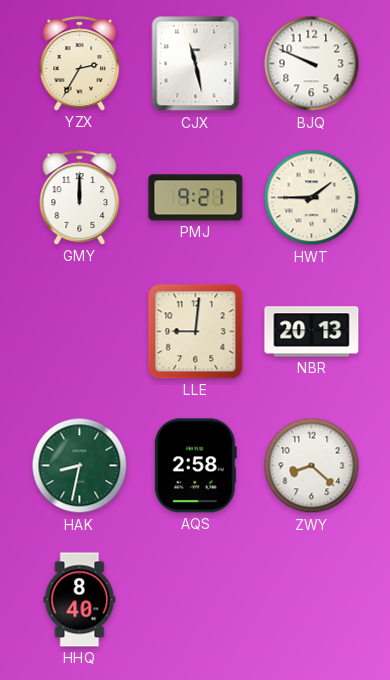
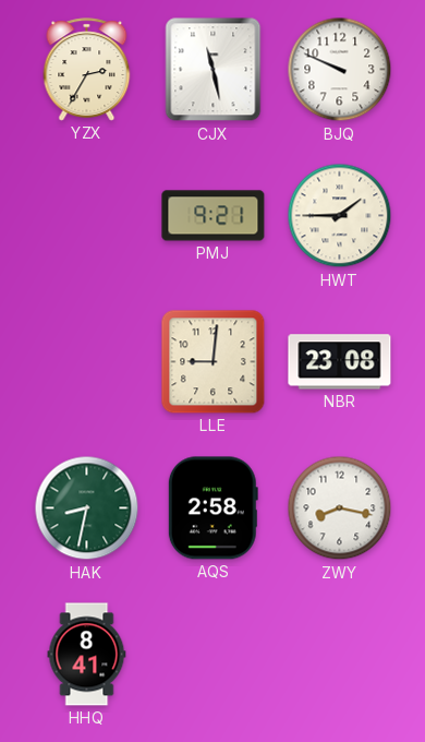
GMY: 12:00 -> none (80, 198)
NBR: 20:13 -> 23:08 (340, 362)
ZWY: 8:22 -> 8:17 (340, 508)
HHQ: 8:40 -> 8:41 (87, 655)
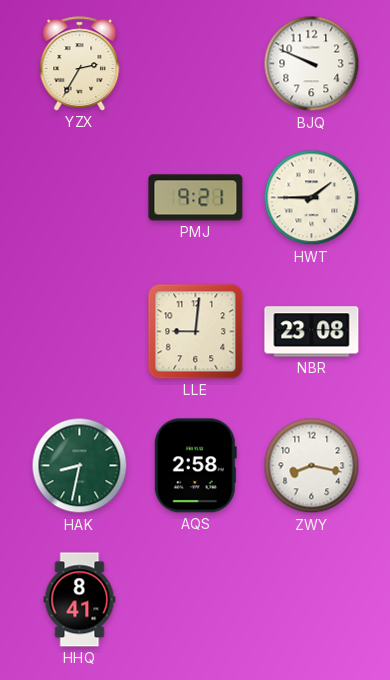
CJX: 11:28 -> none (214, 70)
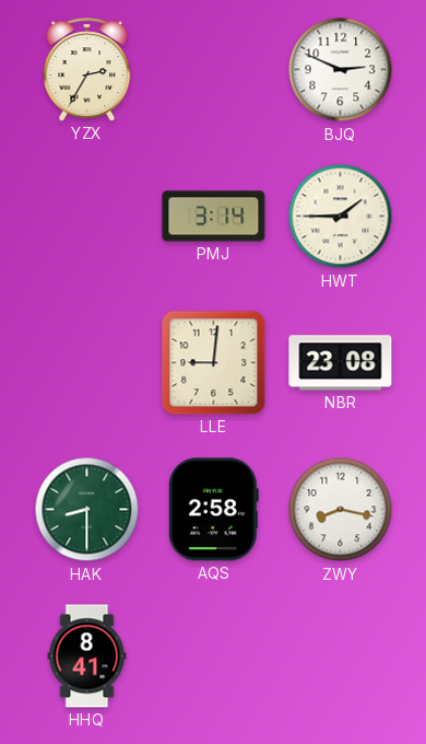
BJQ: 9:49 -> 2:49 (341, 70)
PMJ: 9:21 -> 3:14 (214, 217)
HAK: 8:32 -> 8:30 (87, 510)
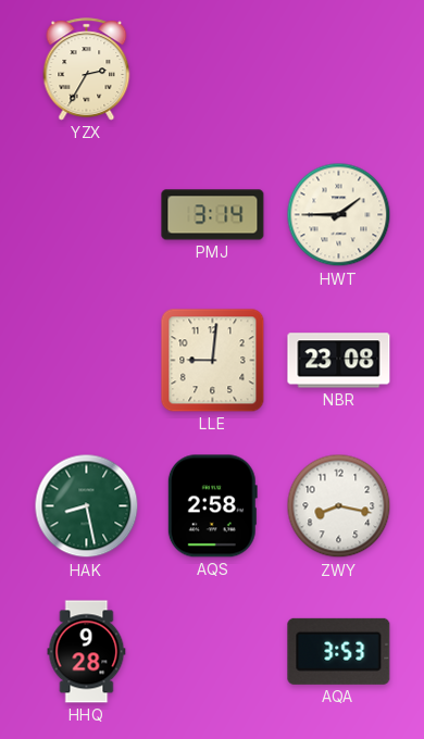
BJQ: 2:49 -> none (341, 70)
HAK: 8:30 -> 8:28 (87, 506)
HHQ: 8:41 -> 9:28 (87, 652)
AQA: none -> 3:53 (339, 651)
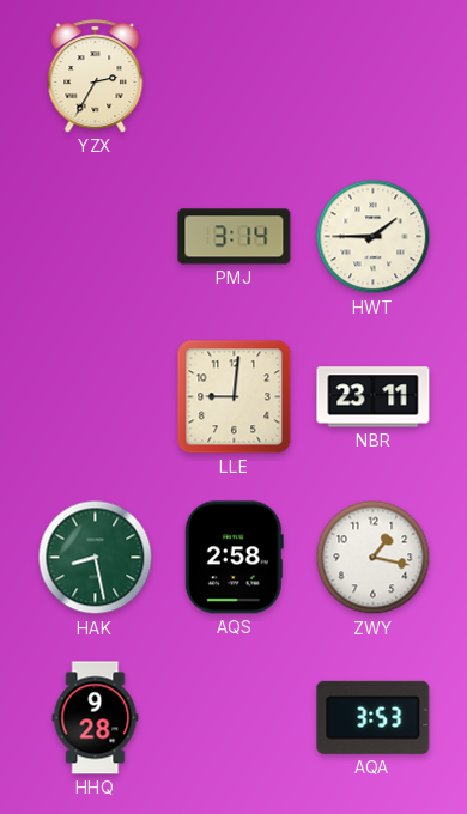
NBR: 23:08 -> 23:11 (374, 397)
ZWY: 8:17 -> 1:17 (374, 558)
